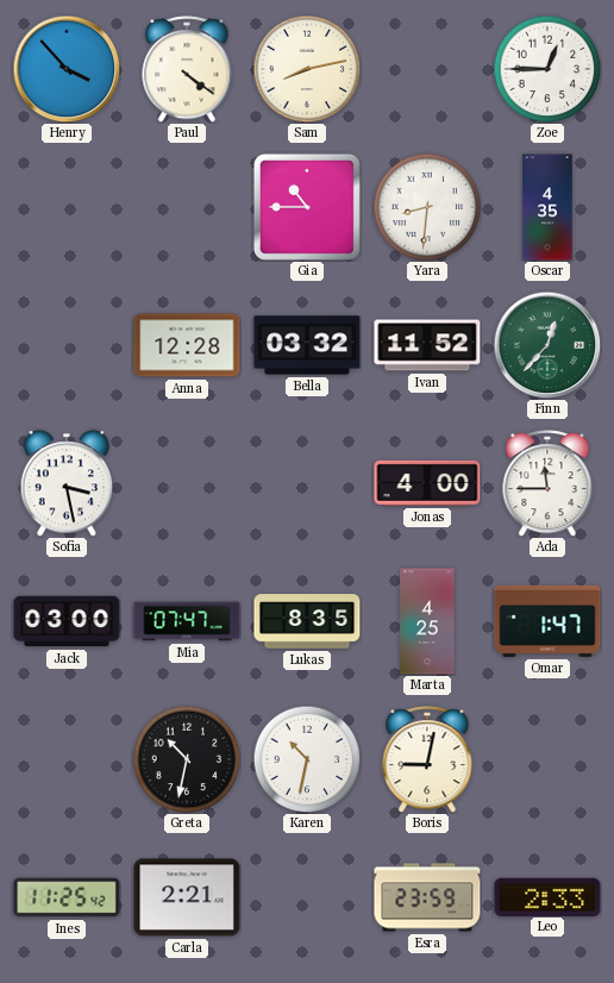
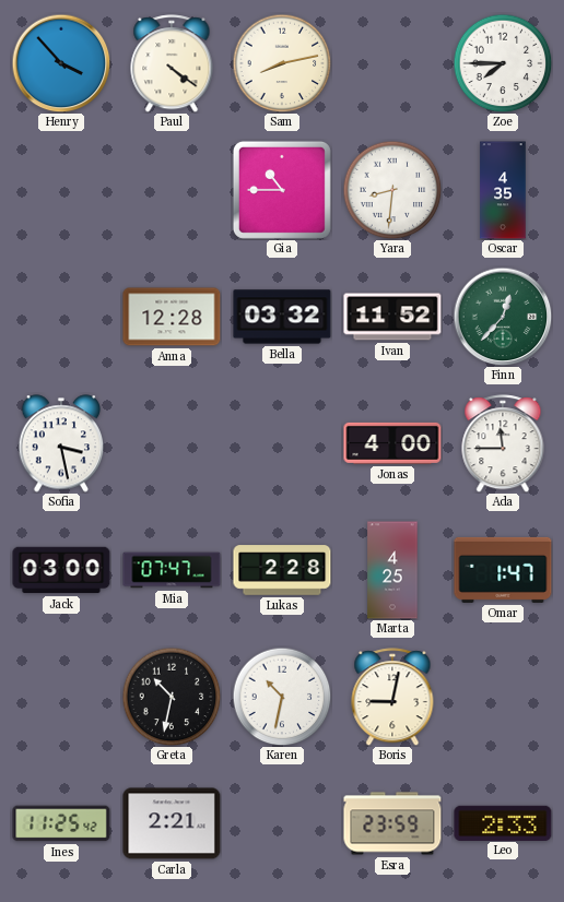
Zoe: 12:45 -> 7:45 (503, 63)
Lukas: 8:35 -> 2:28 (282, 570)
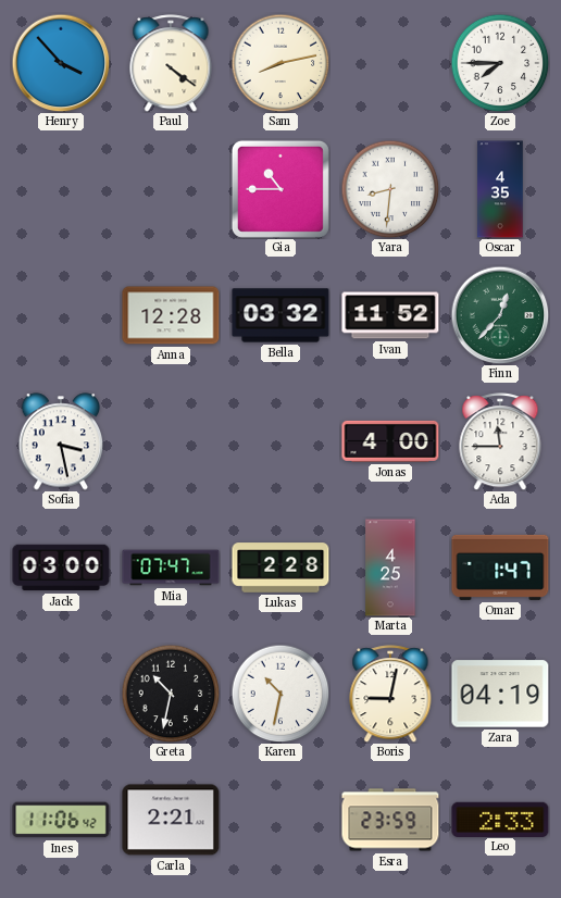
Zara: none -> 04:19 (500, 694)
Ines: 11:25 -> 11:06 (61, 820)
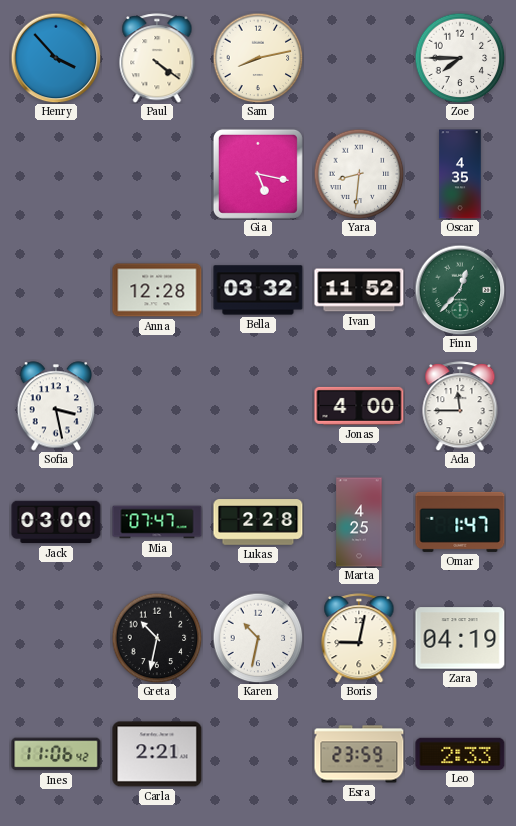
Gia: 10:45 -> 5:17 (258, 174)
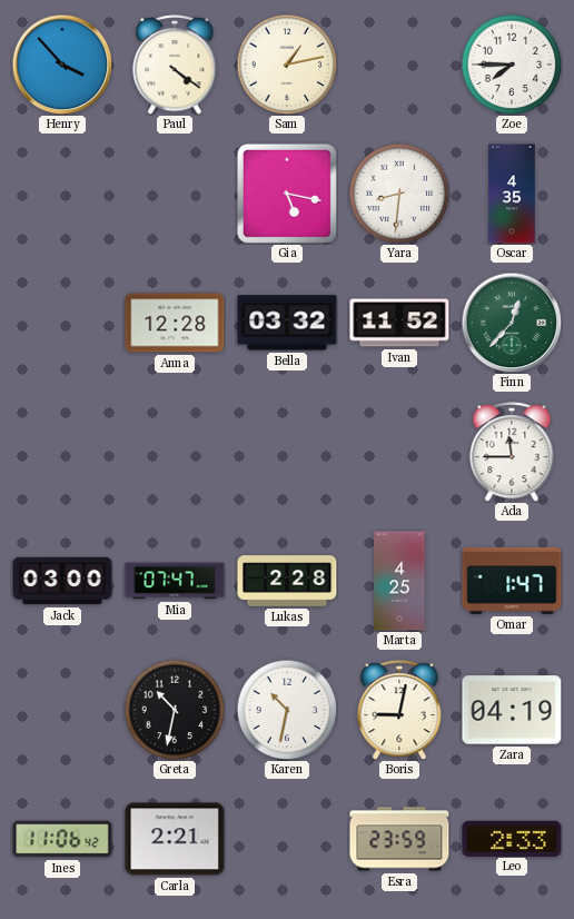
Sam: 8:13 -> 1:13 (287, 65)
Sofia: 3:28 -> none (56, 406)
Jonas: 4:00 -> none (359, 406)
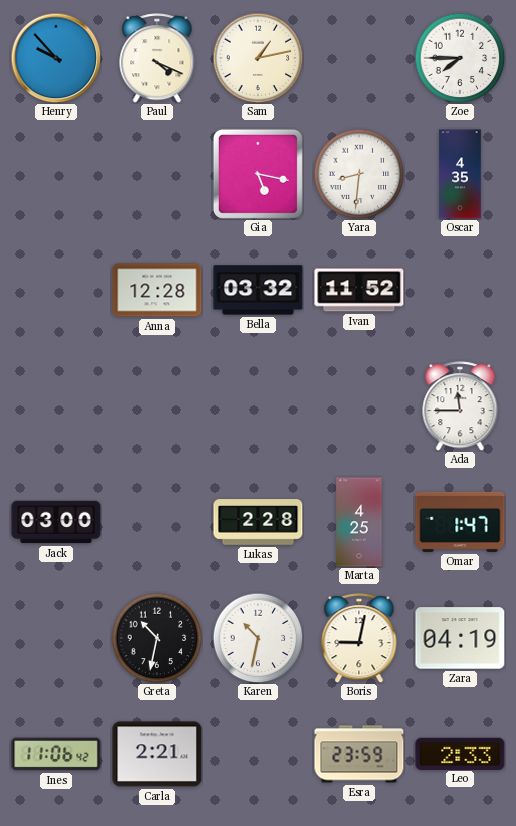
Henry: 3:53 -> 9:53 (56, 58)
Paul: 4:21 -> 4:19 (157, 58)
Finn: 12:37 -> none (512, 323)
Mia: 07:47 -> none (175, 581)
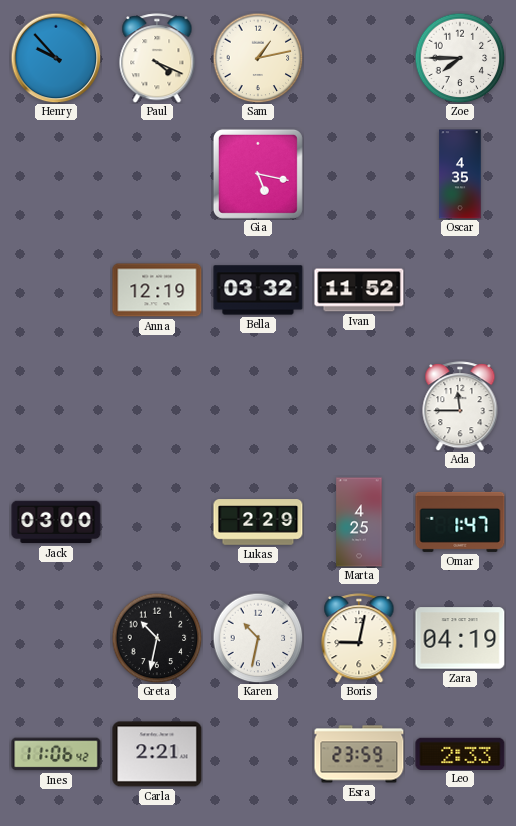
Yara: 8:31 -> none (359, 174)
Anna: 12:28 -> 12:19 (157, 290)
Lukas: 2:28 -> 2:29 (258, 522)
